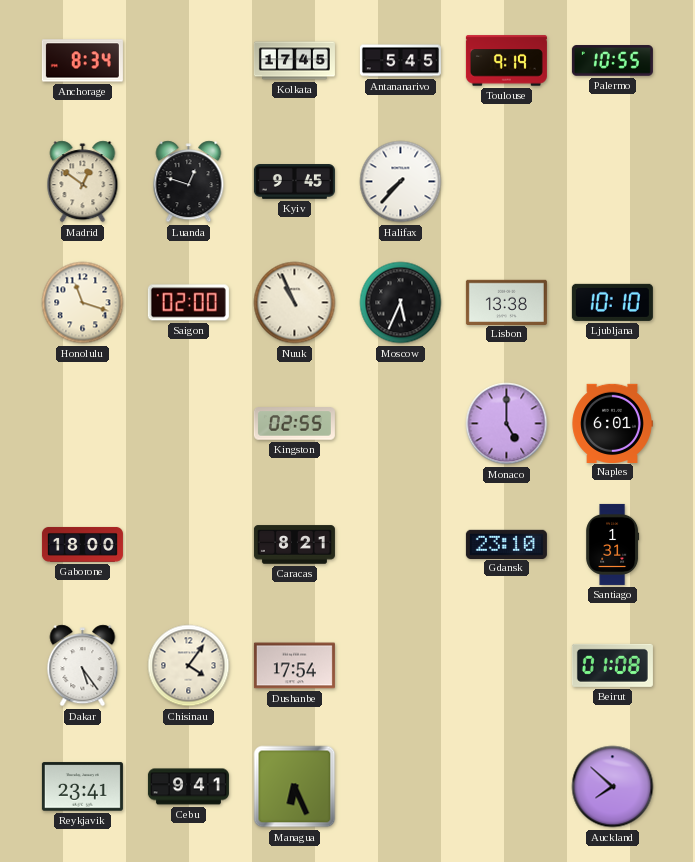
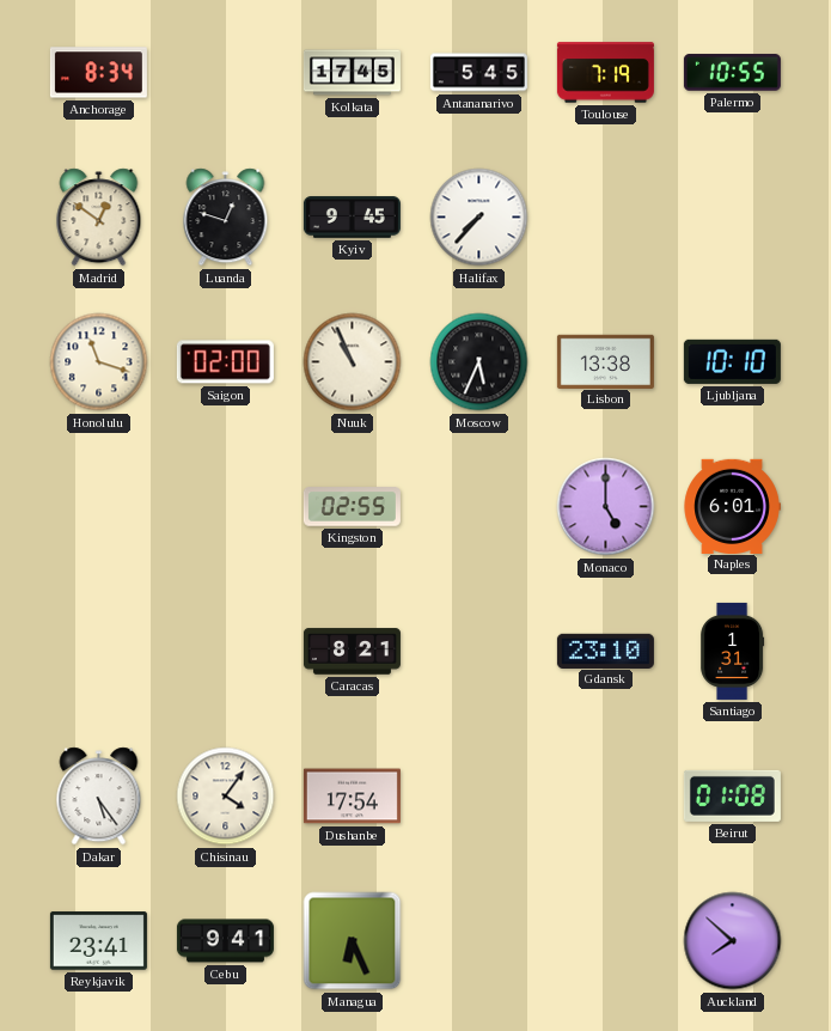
Toulouse: 9:19 -> 7:19 (605, 73)
Gaborone: 18:00 -> none (82, 544)
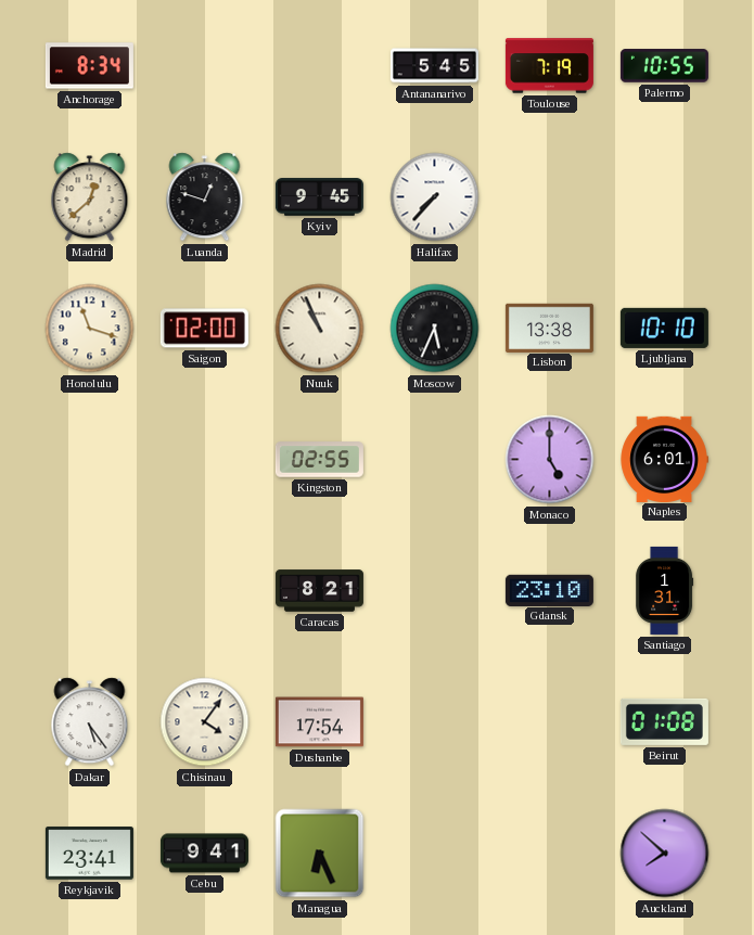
Kolkata: 17:45 -> none (352, 73)
Madrid: 12:51 -> 12:38 (90, 197)
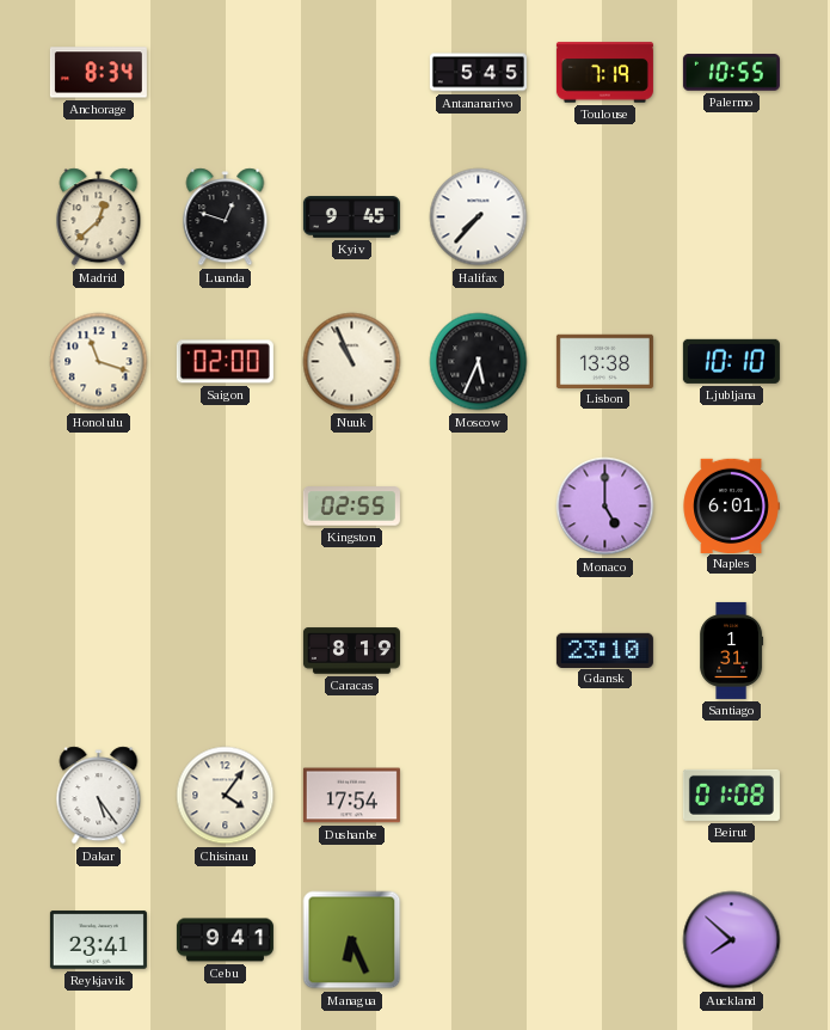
Caracas: 8:21 -> 8:19 (351, 651)
